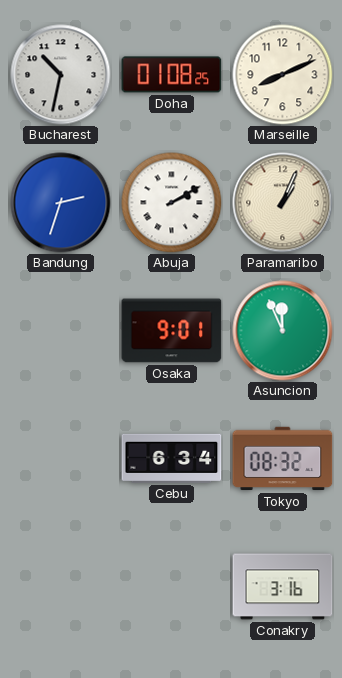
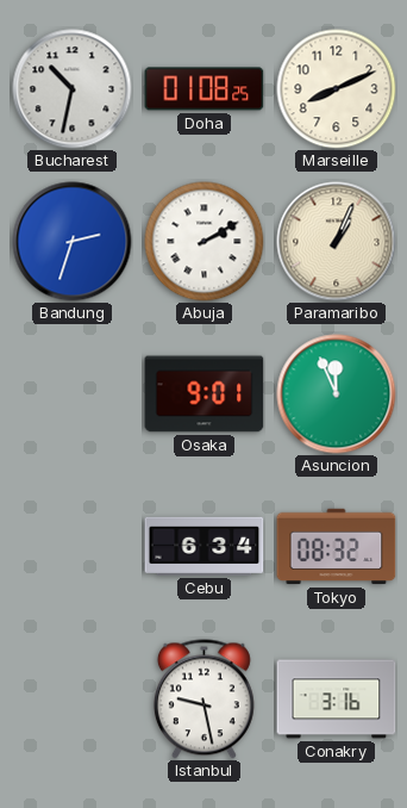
Istanbul: none -> 9:28 (203, 700)
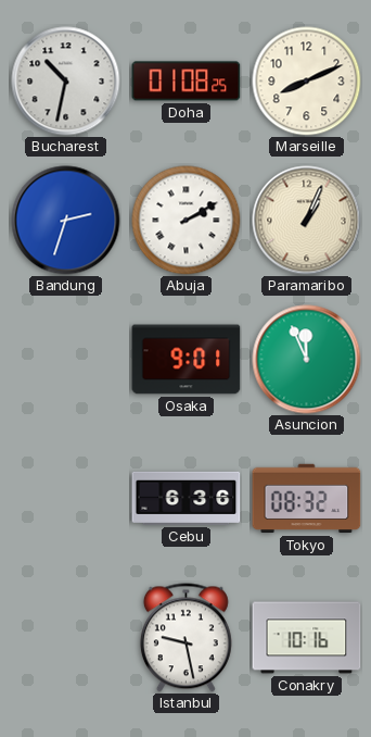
Cebu: 6:34 -> 6:36 (187, 498)
Conakry: 3:16 -> 10:16 (307, 638)
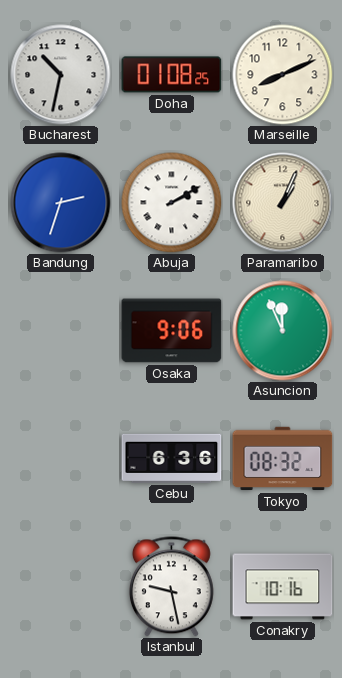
Osaka: 9:01 -> 9:06 (172, 331)
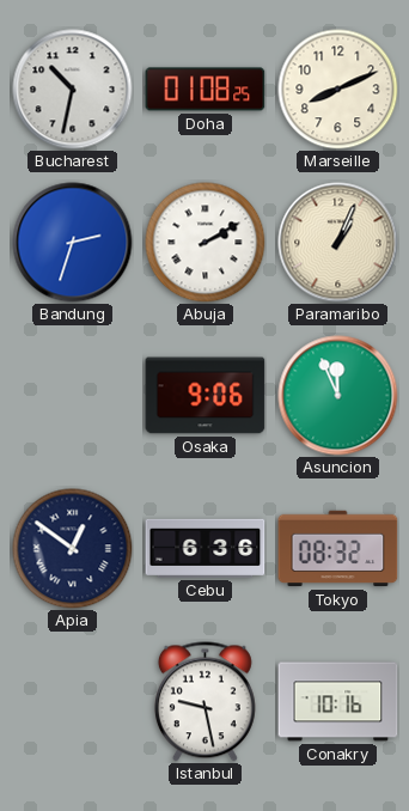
Apia: none -> 12:51 (73, 549)
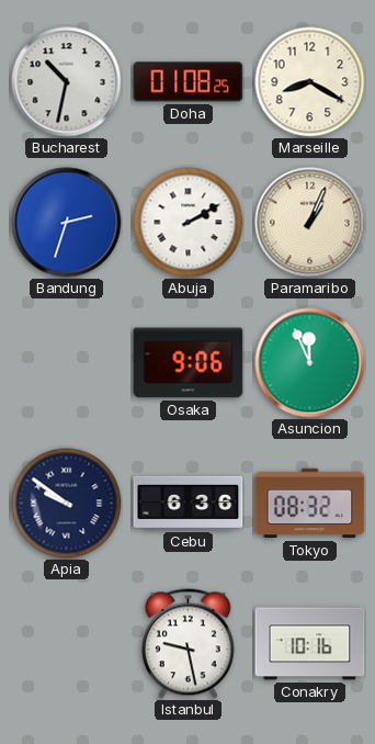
Marseille: 8:11 -> 8:20 (310, 82)
Apia: 12:51 -> 9:51 (67, 504)
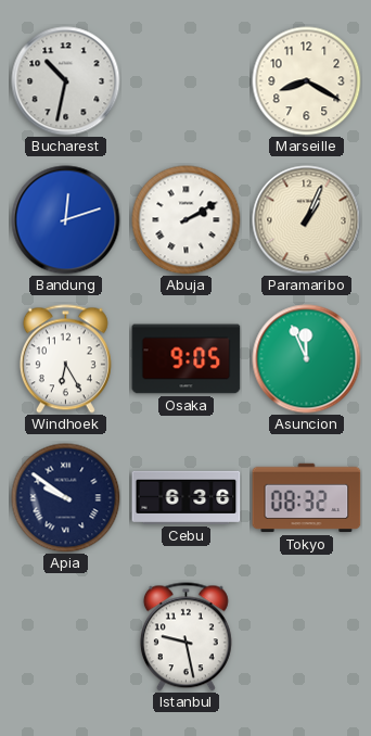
Doha: 01:08 -> none (189, 82)
Bandung: 2:33 -> 12:12 (66, 220)
Windhoek: none -> 6:25 (65, 359)
Osaka: 9:06 -> 9:05 (187, 359)
Conakry: 10:16 -> none (310, 644)
